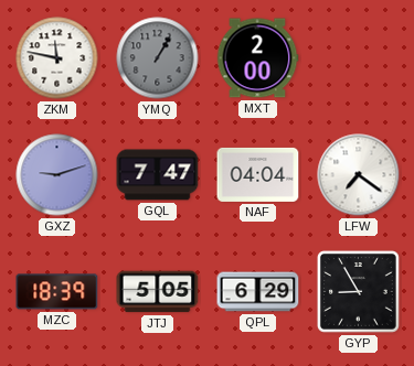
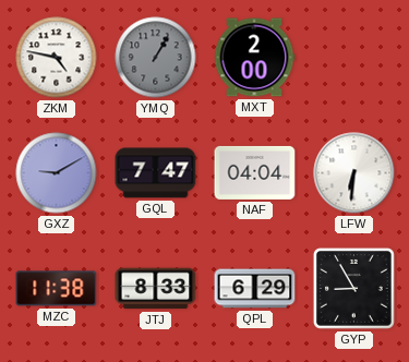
ZKM: 11:47 -> 4:47 (57, 58)
GXZ: 9:12 -> 9:10 (57, 173)
LFW: 7:21 -> 6:31 (354, 173)
MZC: 18:39 -> 11:38 (57, 289)
JTJ: 5:05 -> 8:33 (156, 289)
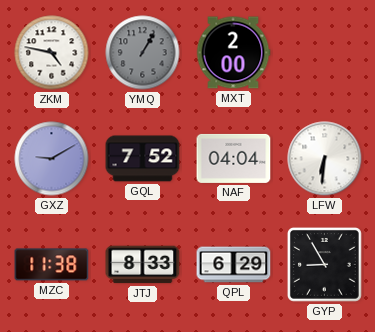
GQL: 7:47 -> 7:52 (143, 159)
